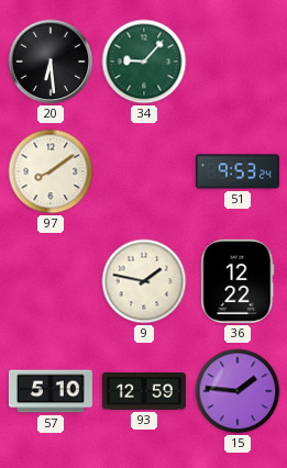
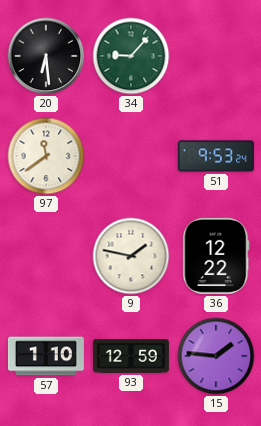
97: 8:09 -> 11:39 (46, 156)
57: 5:10 -> 1:10 (46, 356)
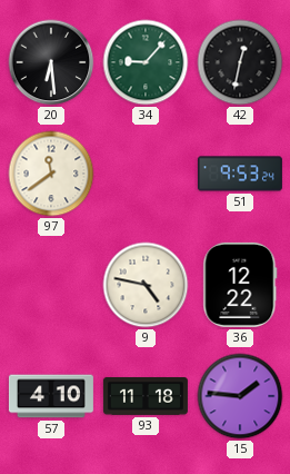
42: none -> 12:32 (240, 62)
9: 1:47 -> 4:47 (146, 285)
57: 1:10 -> 4:10 (51, 396)
93: 12:59 -> 11:18 (146, 397)
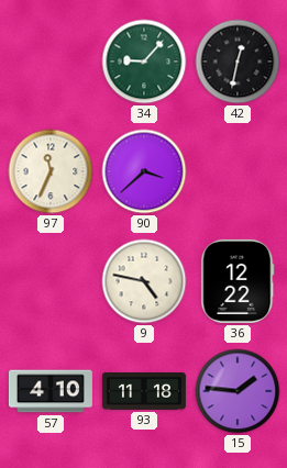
20: 6:29 -> none (51, 62)
97: 11:39 -> 11:34 (51, 171)
90: none -> 3:38 (144, 171)
51: 9:53 -> none (240, 174)
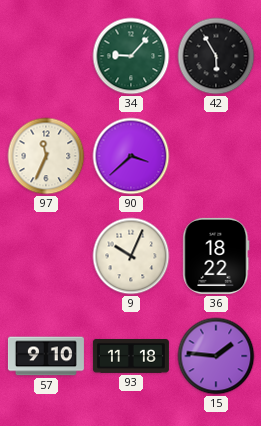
42: 12:32 -> 5:55 (216, 56)
9: 4:47 -> 10:04 (131, 256)
36: 12:22 -> 18:22 (216, 256)
57: 4:10 -> 9:10 (46, 356)
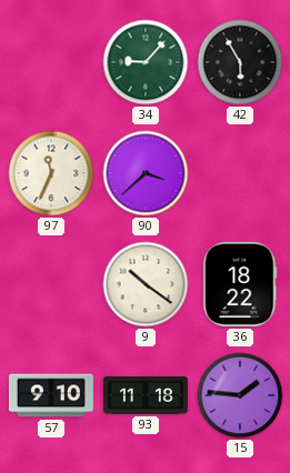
9: 10:04 -> 10:21 (146, 284)
